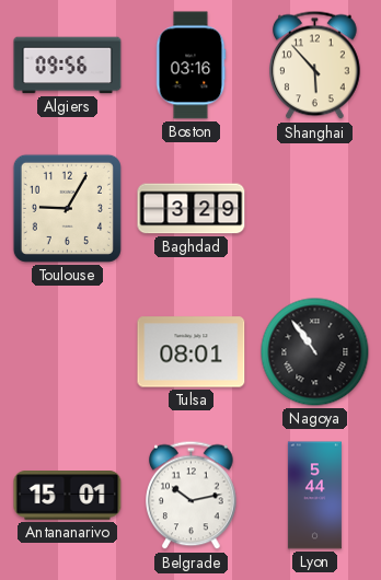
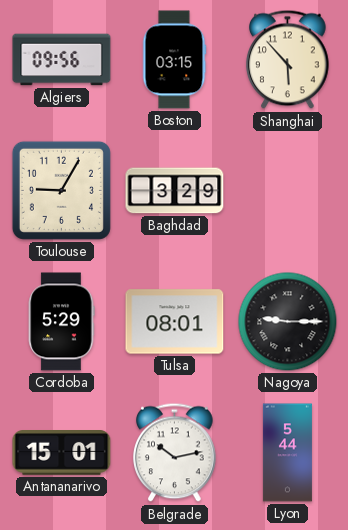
Boston: 03:16 -> 03:15 (174, 60)
Cordoba: none -> 5:29 (61, 322)
Nagoya: 10:54 -> 9:15 (288, 322)
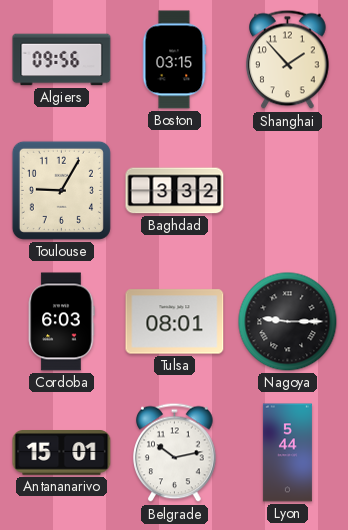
Shanghai: 5:53 -> 1:53 (288, 60)
Baghdad: 3:29 -> 3:32 (175, 191)
Cordoba: 5:29 -> 6:03 (61, 322)
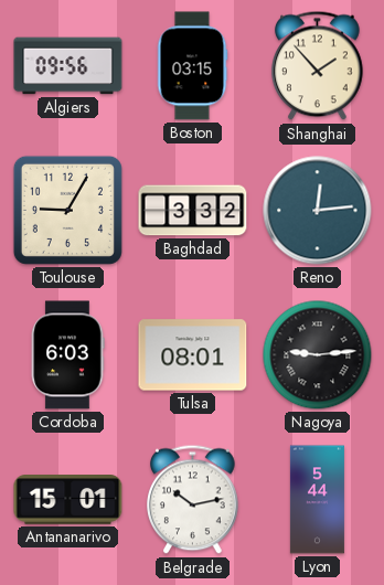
Reno: none -> 12:14 (318, 211)
Nagoya: 9:15 -> 9:14 (318, 355)
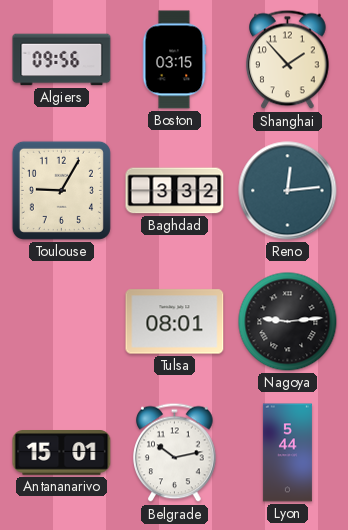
Cordoba: 6:03 -> none (67, 355)
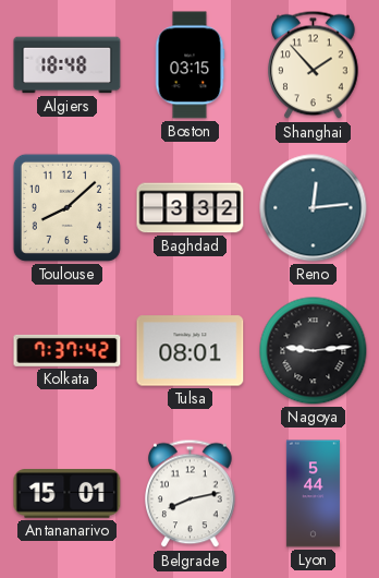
Algiers: 09:56 -> 18:48 (68, 65)
Toulouse: 9:05 -> 8:08 (66, 207)
Kolkata: none -> 7:37 (68, 350)
Belgrade: 10:13 -> 8:13 (191, 494)
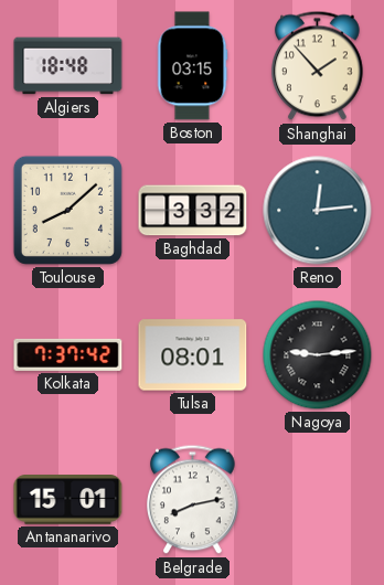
Lyon: 5:44 -> none (313, 494)
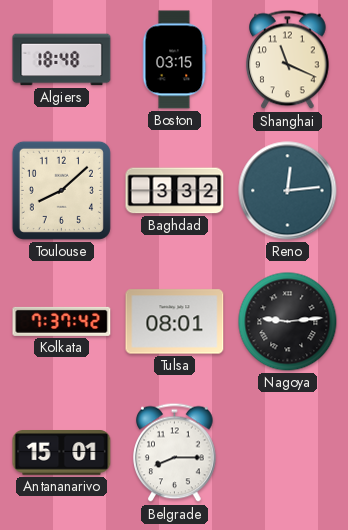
Shanghai: 1:53 -> 11:19 (288, 60)
Belgrade: 8:13 -> 8:15 (175, 453)
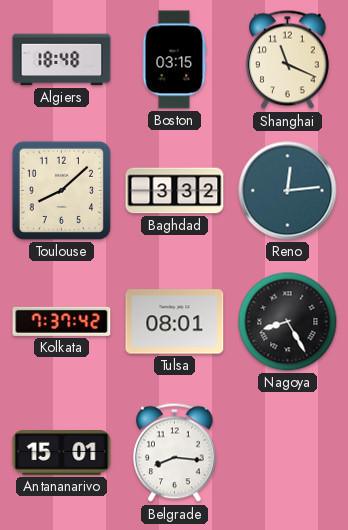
Nagoya: 9:14 -> 8:25 (288, 322)
Belgrade: 8:15 -> 8:16 (175, 453)
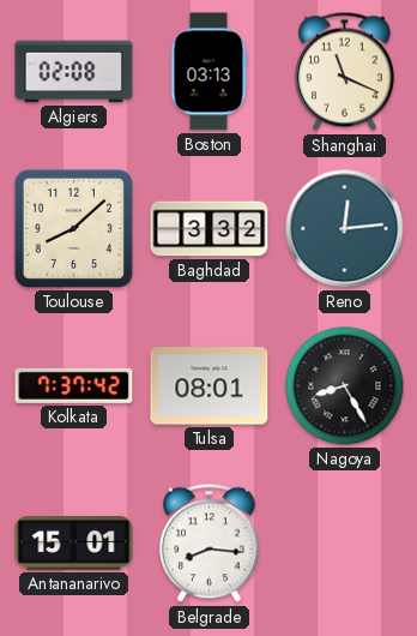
Algiers: 18:48 -> 02:08 (74, 72)
Boston: 03:15 -> 03:13 (208, 72)
